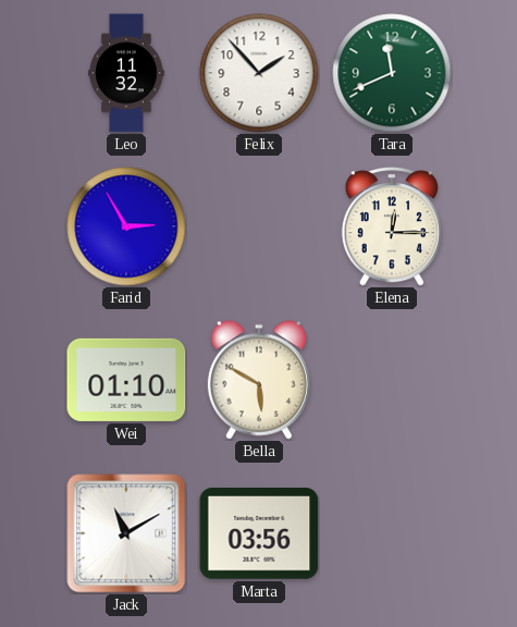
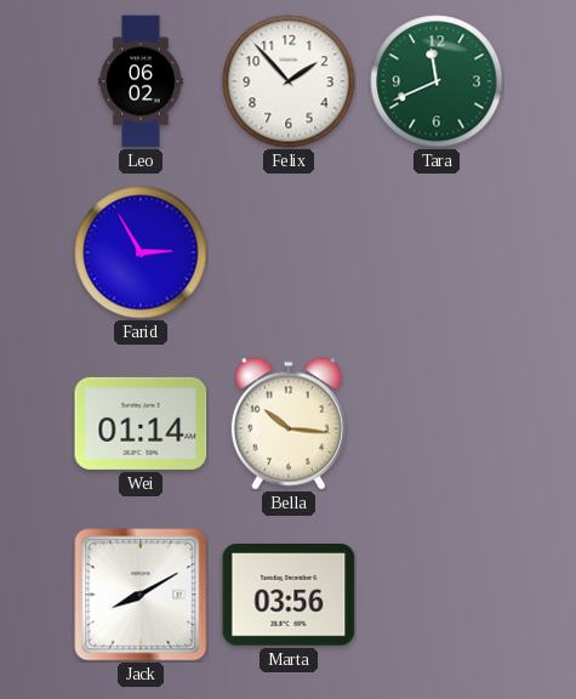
Leo: 11:32 -> 06:02 (141, 81)
Elena: 12:15 -> none (392, 226)
Wei: 01:10 -> 01:14 (141, 424)
Bella: 5:50 -> 10:16 (289, 424)
Jack: 11:10 -> 8:10 (141, 595)
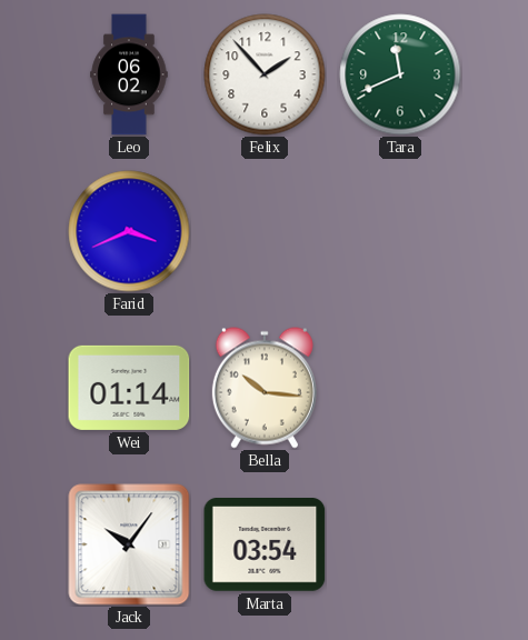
Farid: 2:55 -> 3:41 (129, 231)
Jack: 8:10 -> 10:06 (129, 544)
Marta: 03:56 -> 03:54 (265, 546)
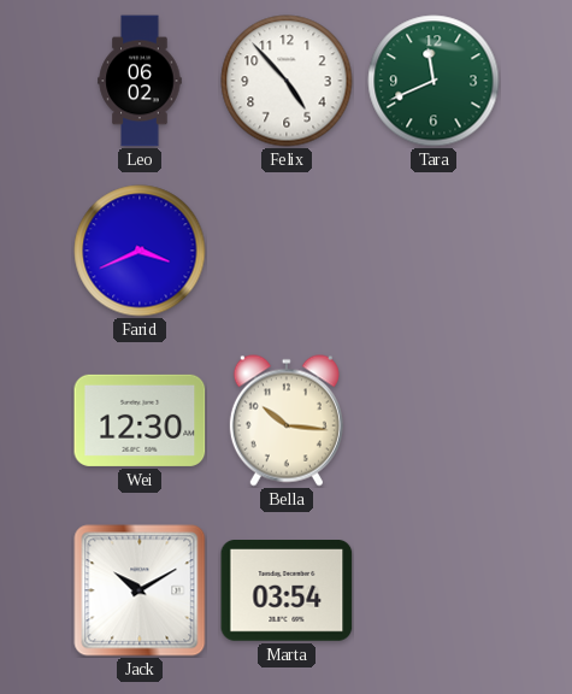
Felix: 1:53 -> 4:53 (287, 81)
Wei: 01:14 -> 12:30 (140, 420)
Jack: 10:06 -> 10:10 (140, 590)
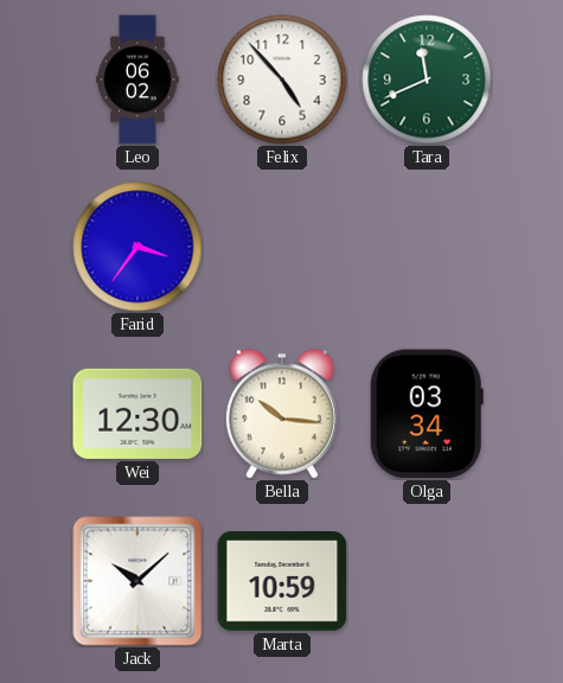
Farid: 3:41 -> 3:36 (137, 247)
Olga: none -> 03:34 (427, 414)
Jack: 10:10 -> 10:08 (137, 581)
Marta: 03:54 -> 10:59 (282, 582)
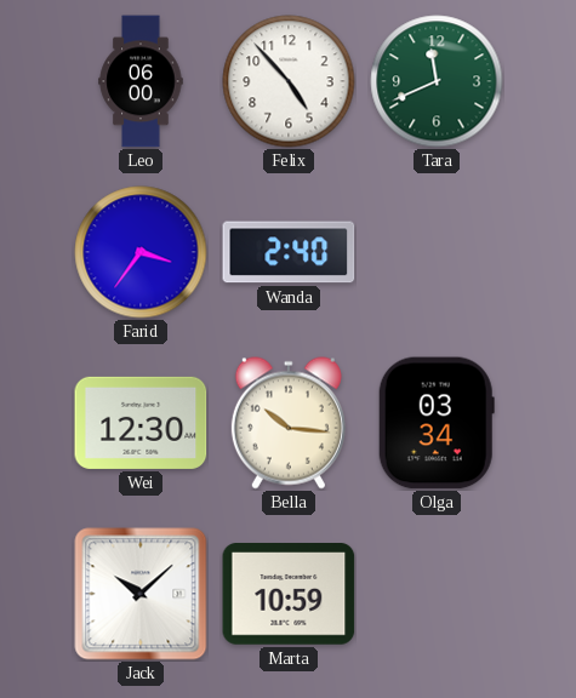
Leo: 06:02 -> 06:00 (141, 81)
Wanda: none -> 2:40 (289, 252)
